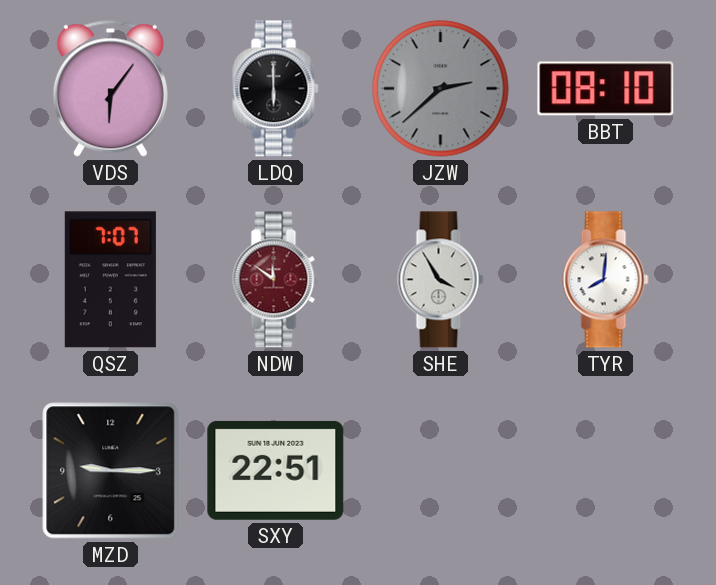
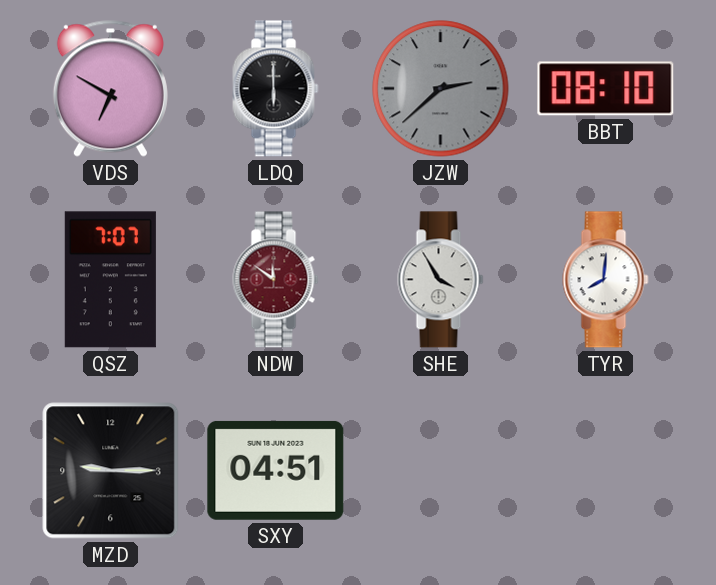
VDS: 6:06 -> 6:50 (110, 88)
SXY: 22:51 -> 04:51 (276, 470)
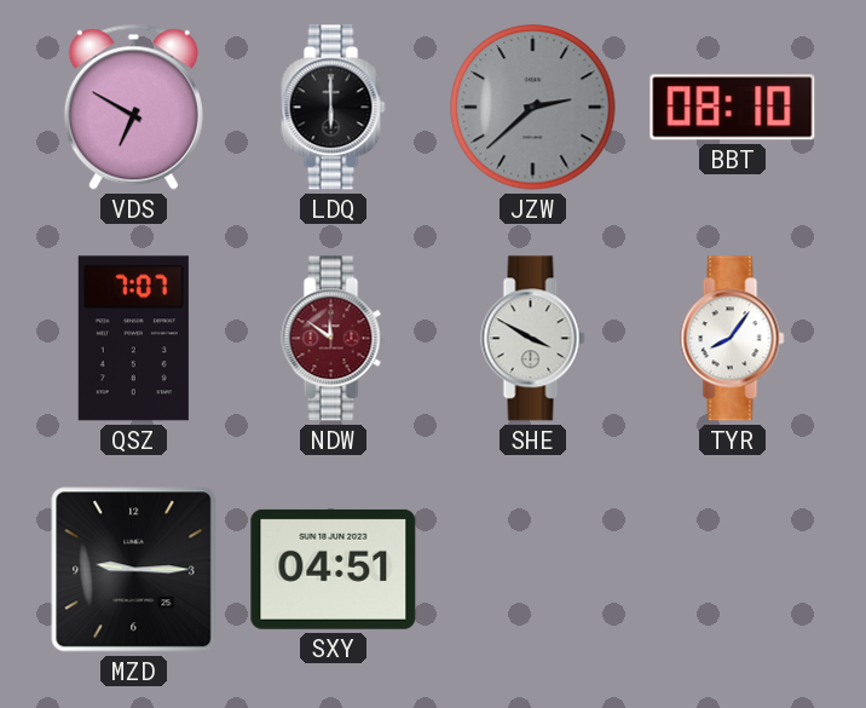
SHE: 3:55 -> 3:50 (533, 339)
TYR: 8:01 -> 8:06 (733, 339)
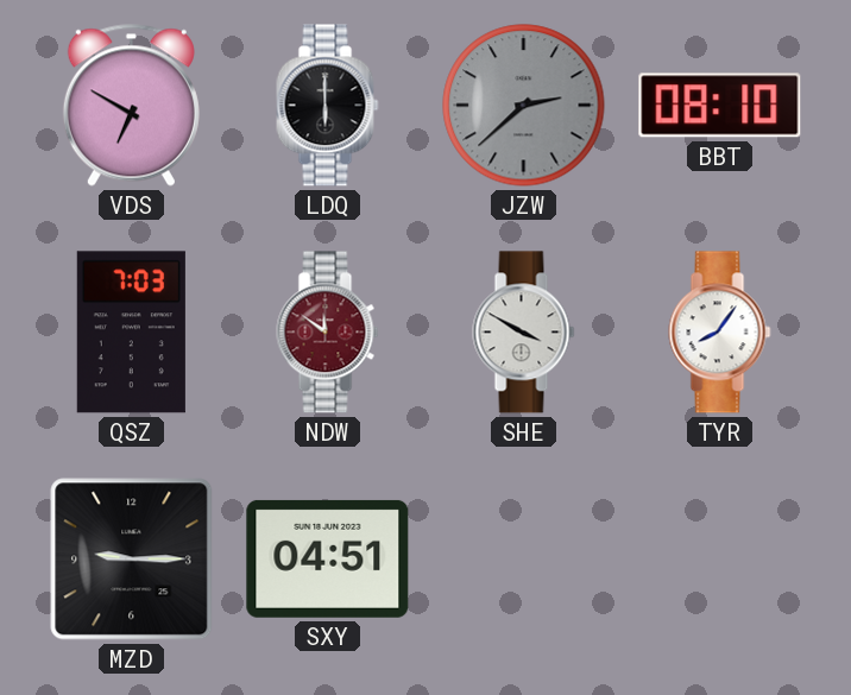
QSZ: 7:07 -> 7:03 (131, 333)
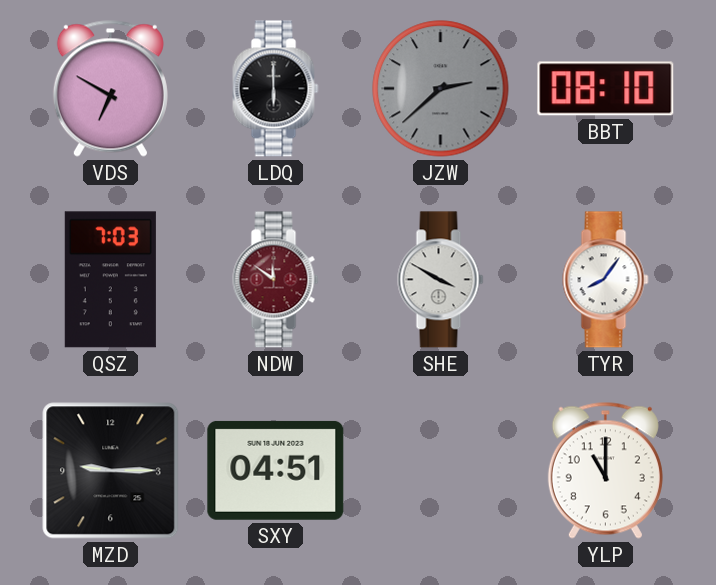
YLP: none -> 11:00 (605, 470)
